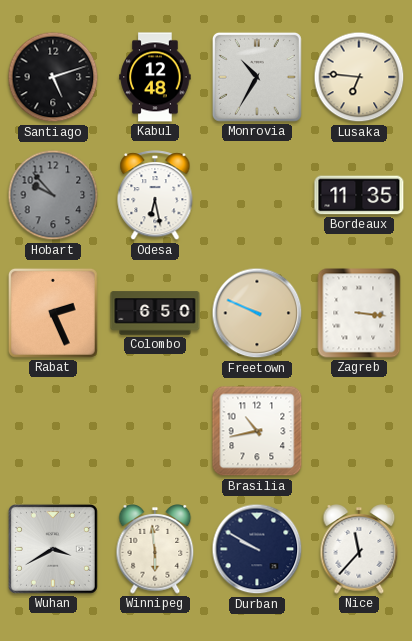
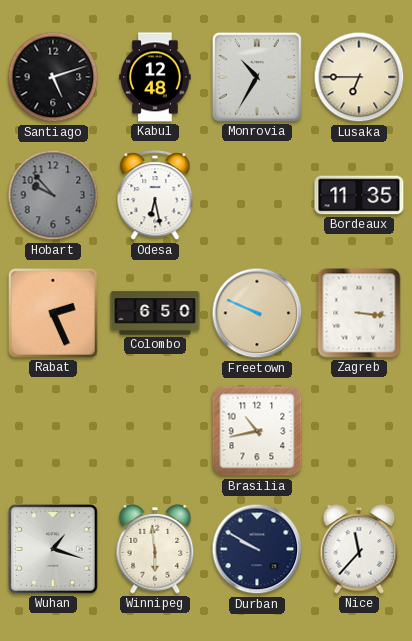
Lusaka: 6:46 -> 6:45 (359, 77)
Wuhan: 3:40 -> 1:18 (53, 549)
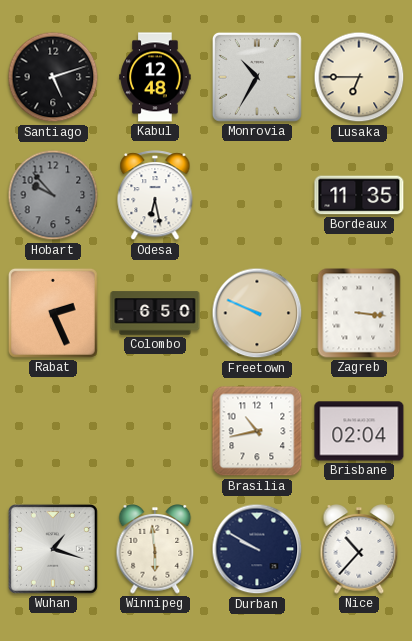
Brisbane: none -> 02:04 (359, 431)
Nice: 11:37 -> 10:37 (359, 549)
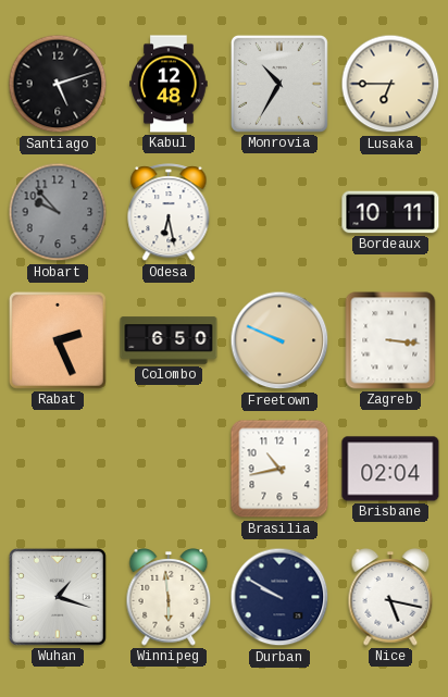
Bordeaux: 11:35 -> 10:11 (390, 212)
Nice: 10:37 -> 5:17 (390, 597)
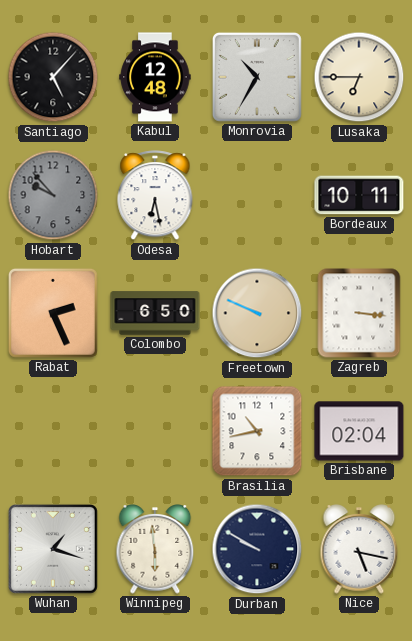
Santiago: 5:12 -> 5:07 (53, 77)
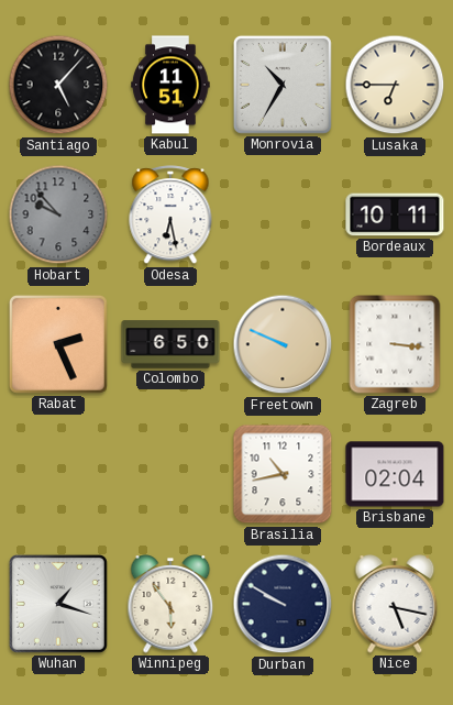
Kabul: 12:48 -> 11:51 (170, 85)
Winnipeg: 5:59 -> 5:54 (170, 604)
